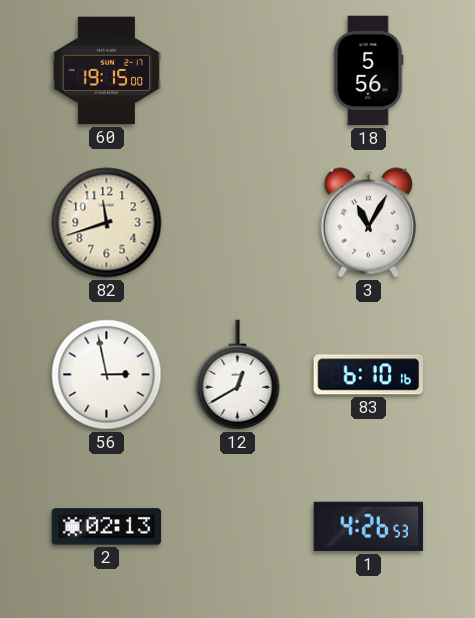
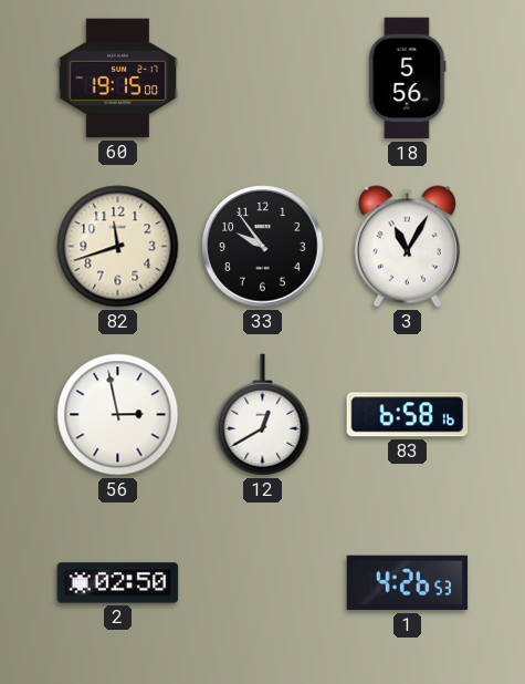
33: none -> 9:54 (263, 247)
83: 6:10 -> 6:58 (408, 415)
2: 02:13 -> 02:50 (118, 583)
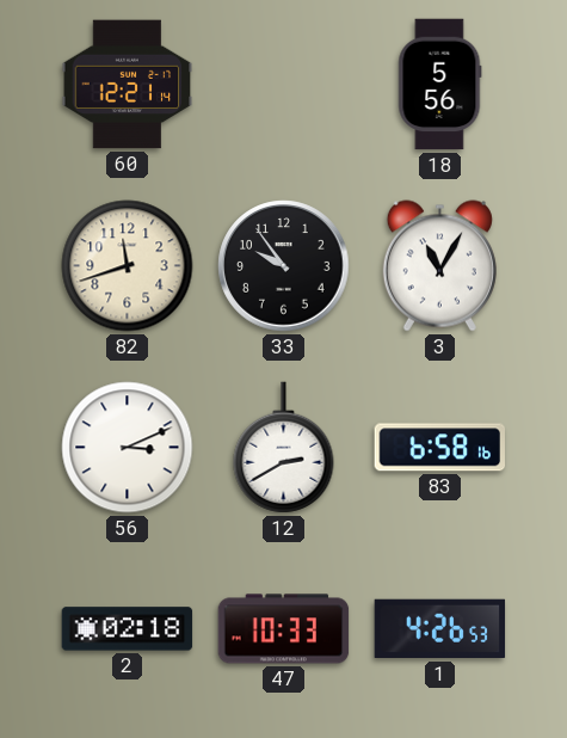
60: 19:15 -> 12:21 (128, 85)
56: 2:58 -> 3:11 (128, 448)
12: 12:40 -> 2:40 (284, 448)
2: 02:50 -> 02:18 (128, 629)
47: none -> 10:33 (284, 629)
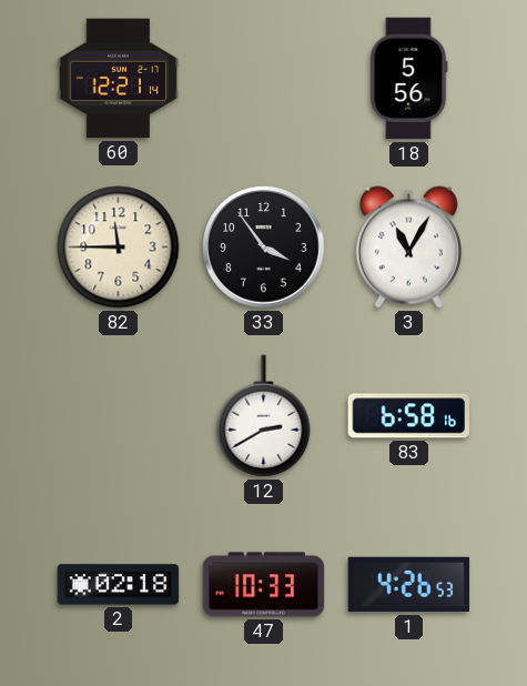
82: 11:42 -> 11:45 (119, 248)
33: 9:54 -> 3:54 (264, 248)
56: 3:11 -> none (128, 448)
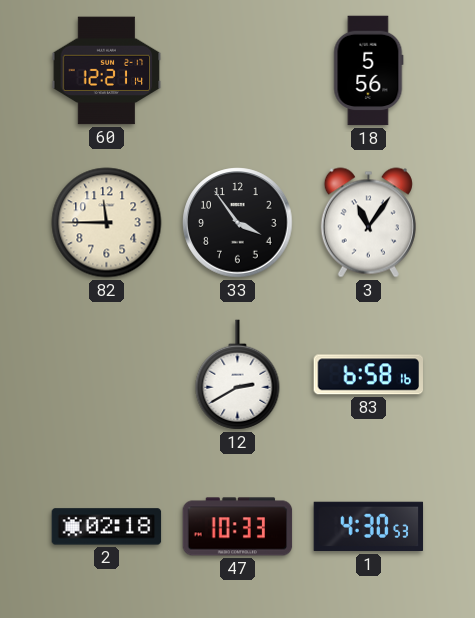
3: 11:05 -> 11:06 (368, 223)
1: 4:26 -> 4:30 (369, 527)
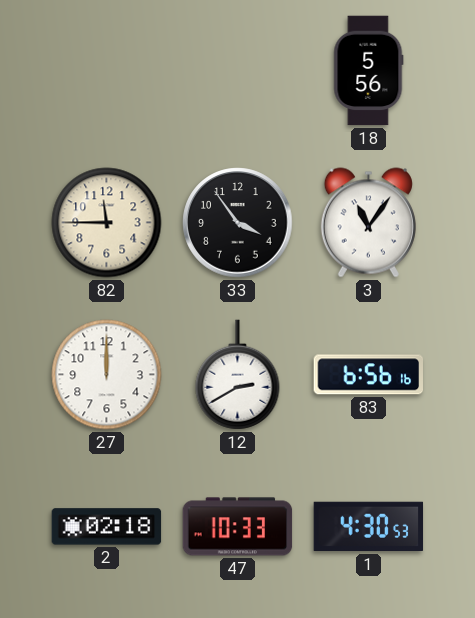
60: 12:21 -> none (107, 71)
27: none -> 12:00 (107, 375)
83: 6:58 -> 6:56 (369, 375)
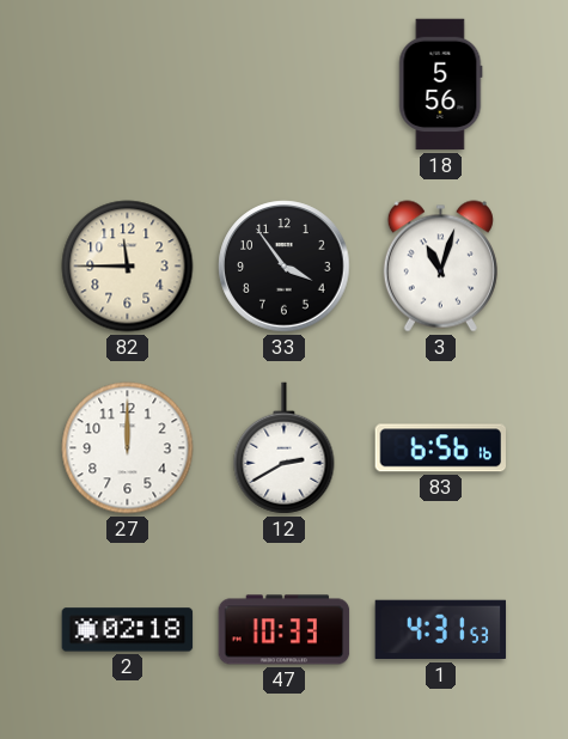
3: 11:06 -> 11:03 (440, 267)
1: 4:30 -> 4:31 (441, 630)
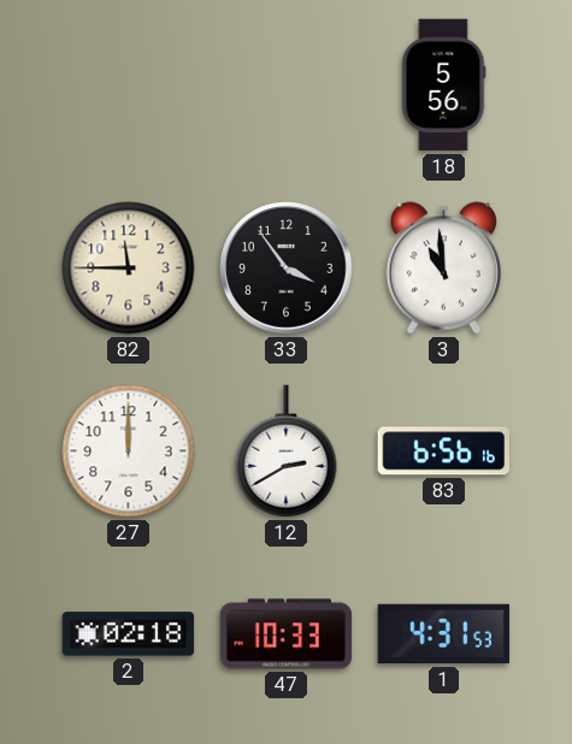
3: 11:03 -> 10:59 (443, 268)
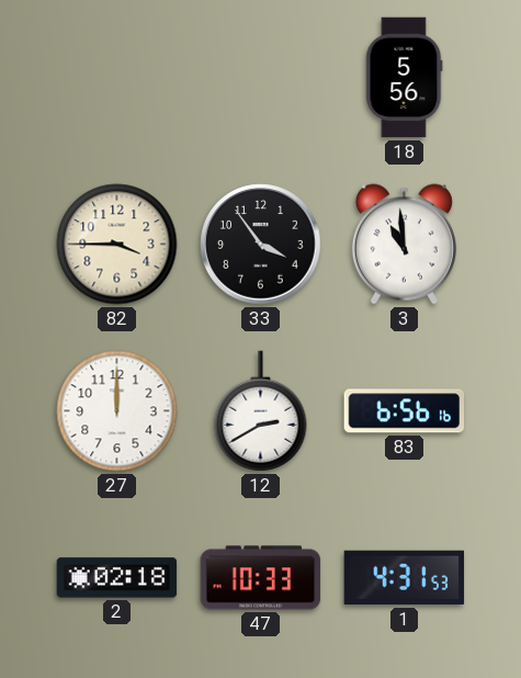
82: 11:45 -> 3:45 (117, 245)
